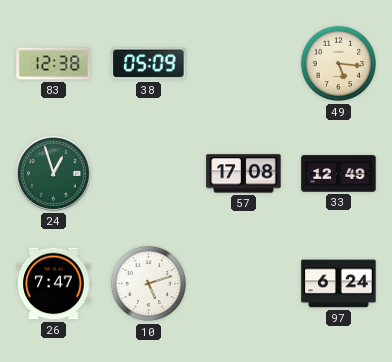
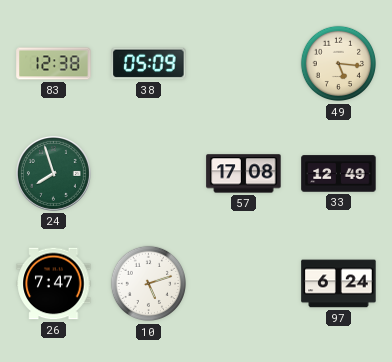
24: 12:57 -> 7:57 (53, 173)
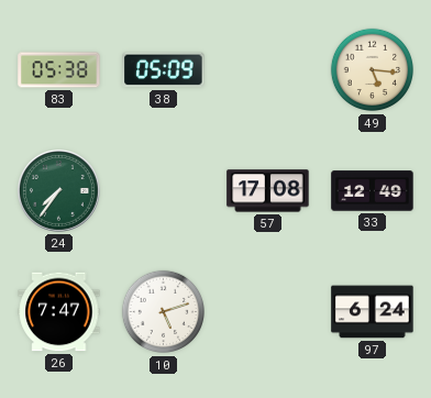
83: 12:38 -> 05:38 (59, 70)
24: 7:57 -> 7:36 (58, 190)
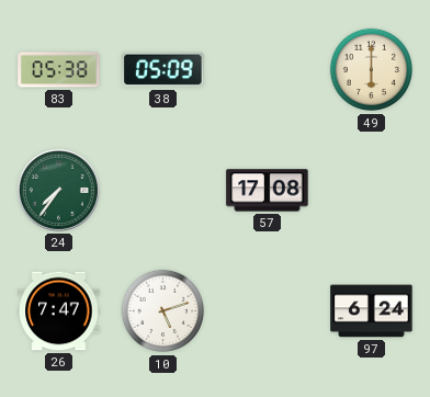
49: 5:16 -> 6:00 (372, 70)
33: 12:49 -> none (373, 191)
